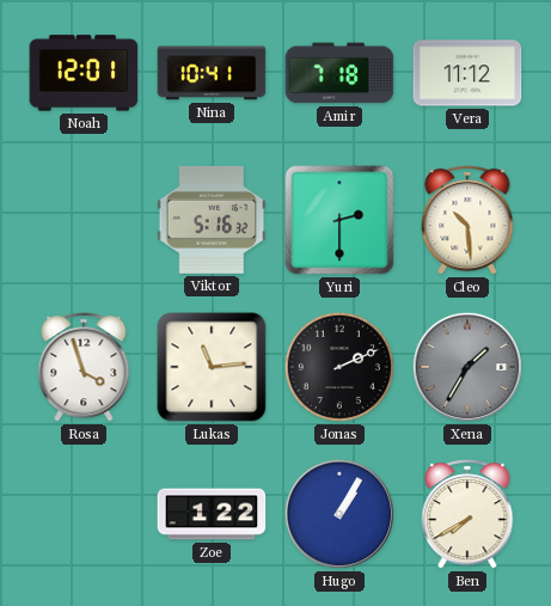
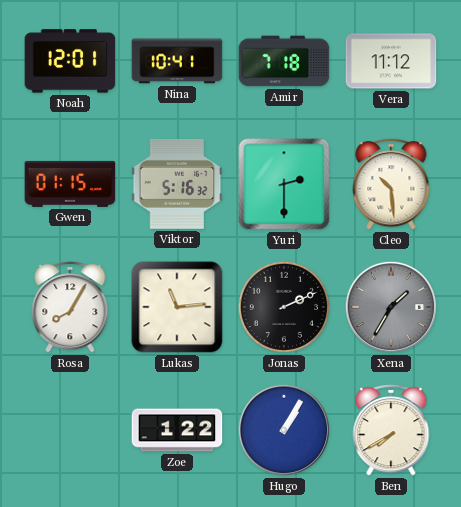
Gwen: none -> 01:15 (70, 184)
Rosa: 3:57 -> 8:05 (70, 307)
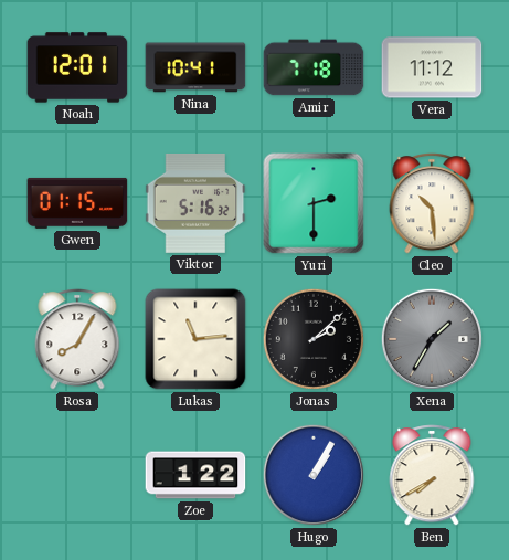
Jonas: 2:11 -> 2:08 (314, 339)
